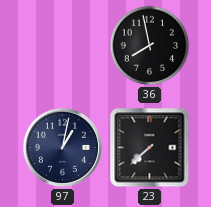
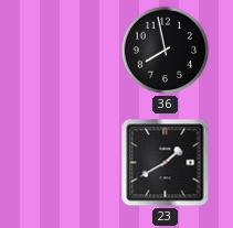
97: 1:02 -> none (62, 147)
23: 7:38 -> 1:40 (166, 163)
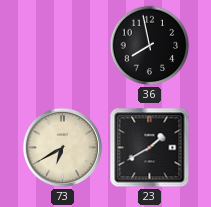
73: none -> 6:40 (62, 147)
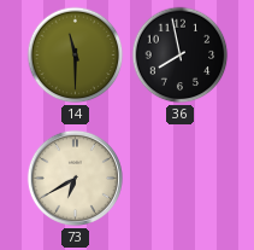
14: none -> 11:30 (76, 56)
23: 1:40 -> none (150, 148)
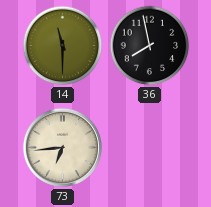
73: 6:40 -> 6:44 (62, 147)
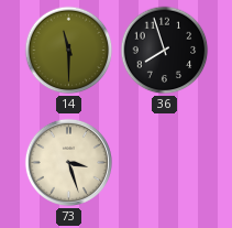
36: 7:58 -> 7:57 (165, 51)
73: 6:44 -> 3:27 (68, 162)
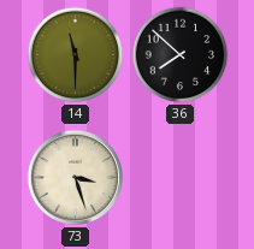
36: 7:57 -> 7:52 (181, 55)
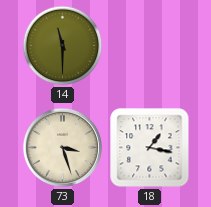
36: 7:52 -> none (181, 55)
18: none -> 1:17 (150, 148)
